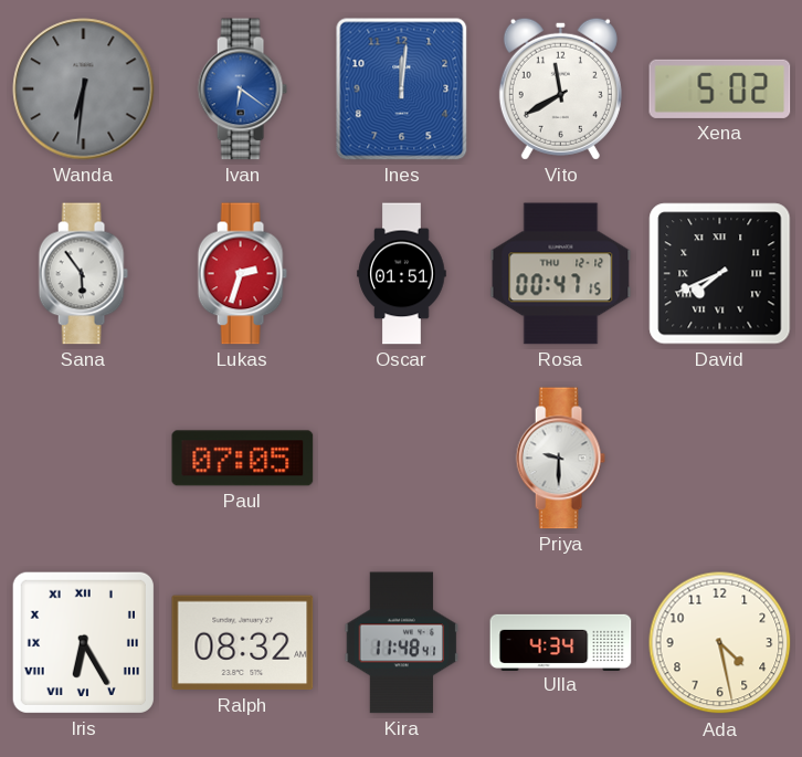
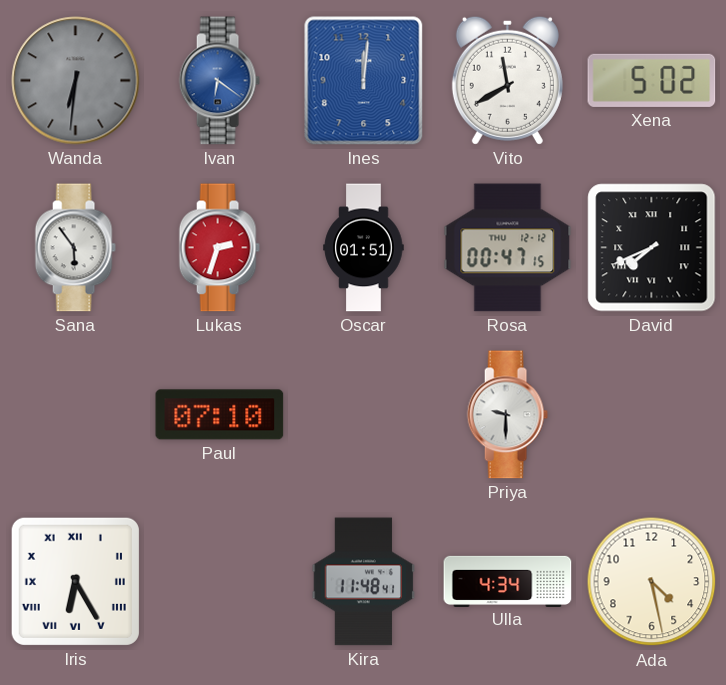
Paul: 07:05 -> 07:10 (220, 415)
Ralph: 08:32 -> none (243, 643)
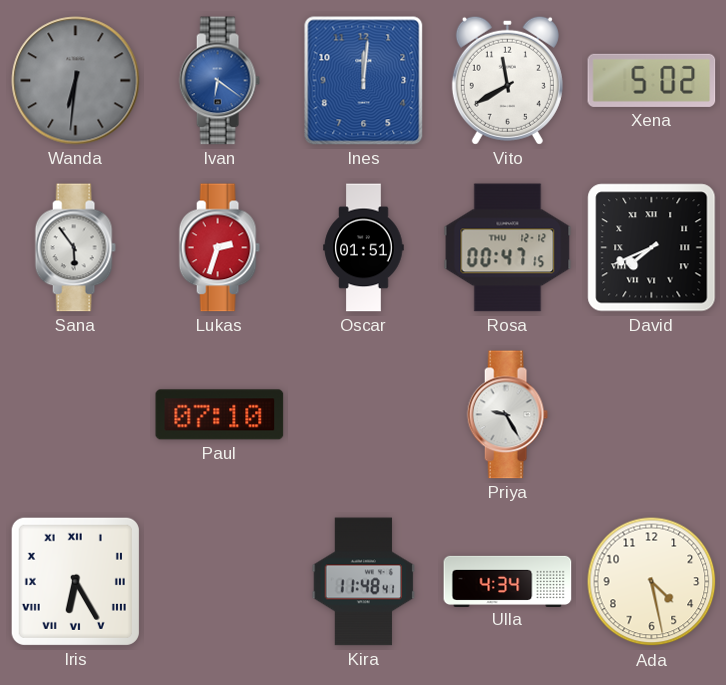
Priya: 9:30 -> 9:25 (507, 415)
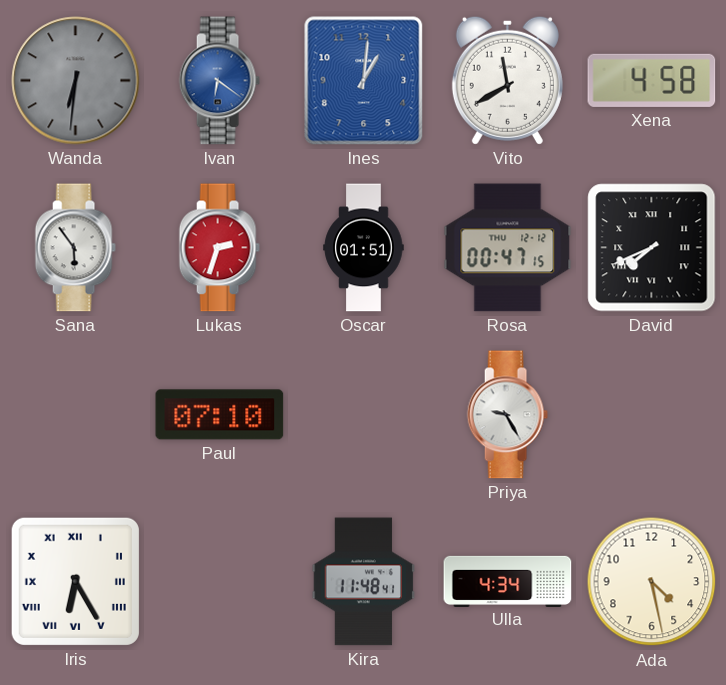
Ines: 12:01 -> 1:01 (364, 81)
Xena: 5:02 -> 4:58 (652, 80)
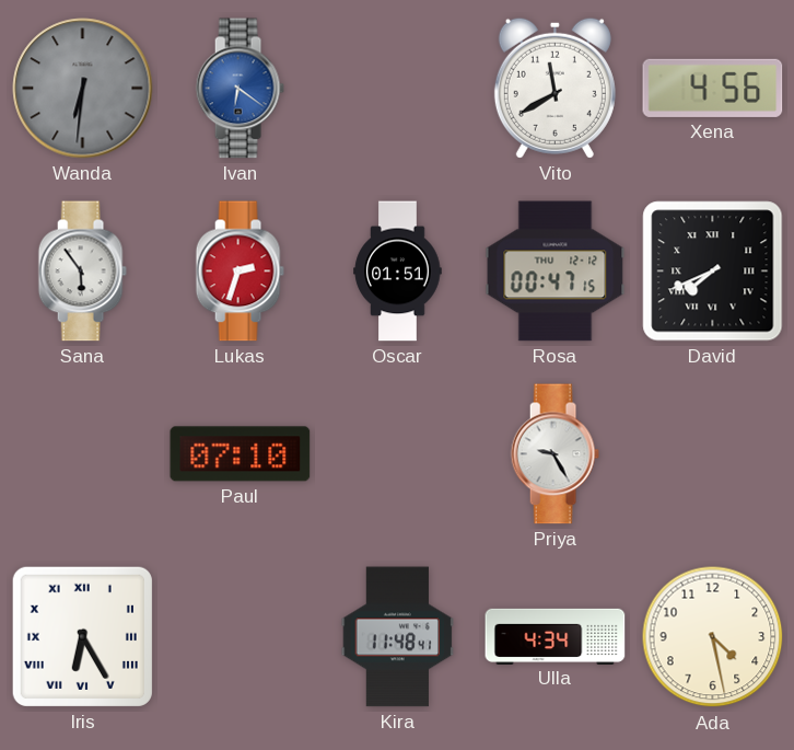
Ines: 1:01 -> none (364, 81)
Xena: 4:58 -> 4:56 (713, 88)
